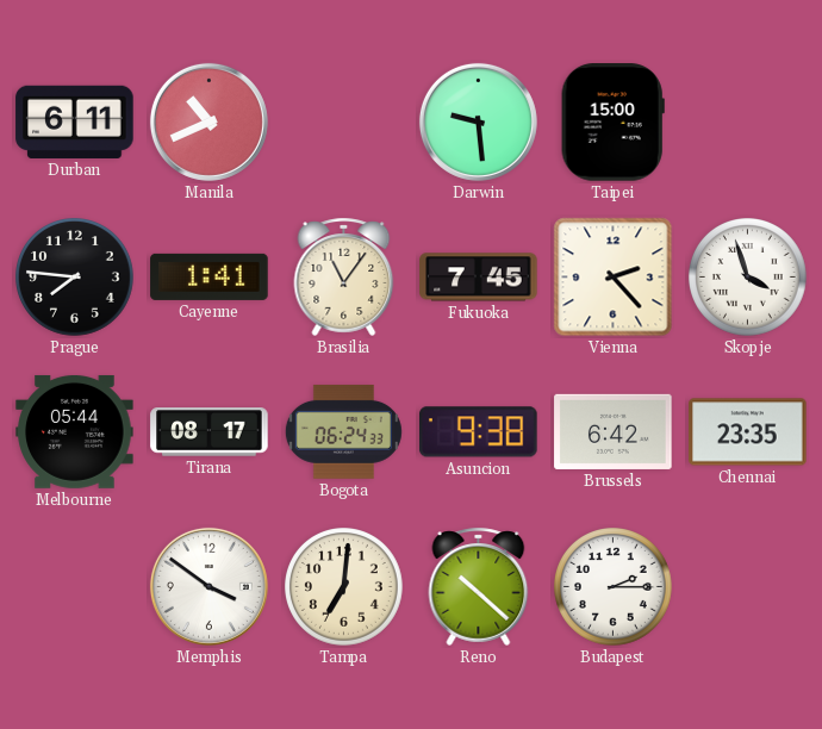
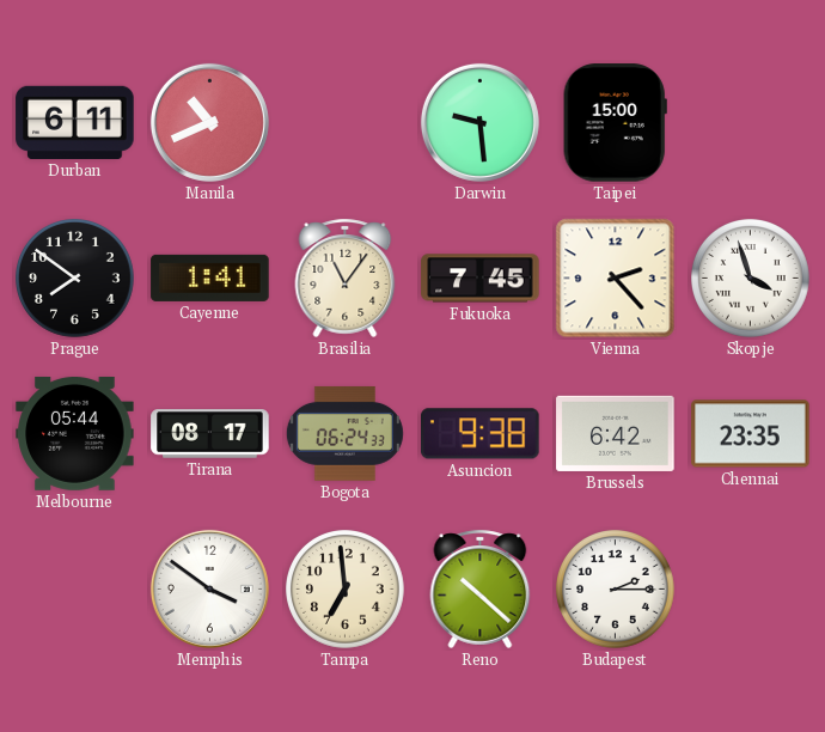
Prague: 7:46 -> 7:51 (75, 279)
Tampa: 7:01 -> 6:59 (346, 590)
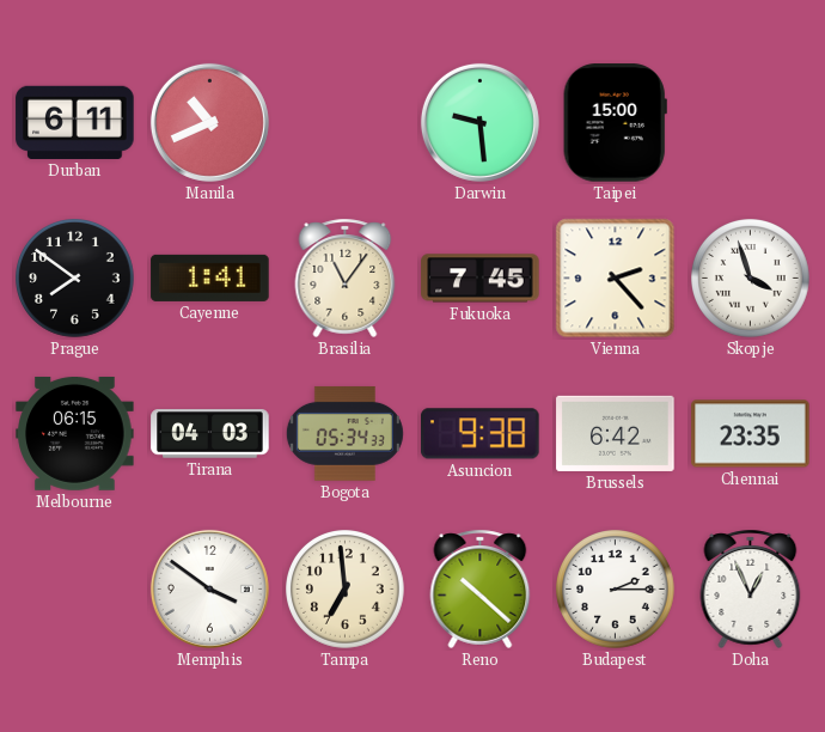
Melbourne: 05:44 -> 06:15 (75, 433)
Tirana: 08:17 -> 04:03 (210, 434)
Bogota: 06:24 -> 05:34 (344, 433)
Doha: none -> 12:56 (751, 588)
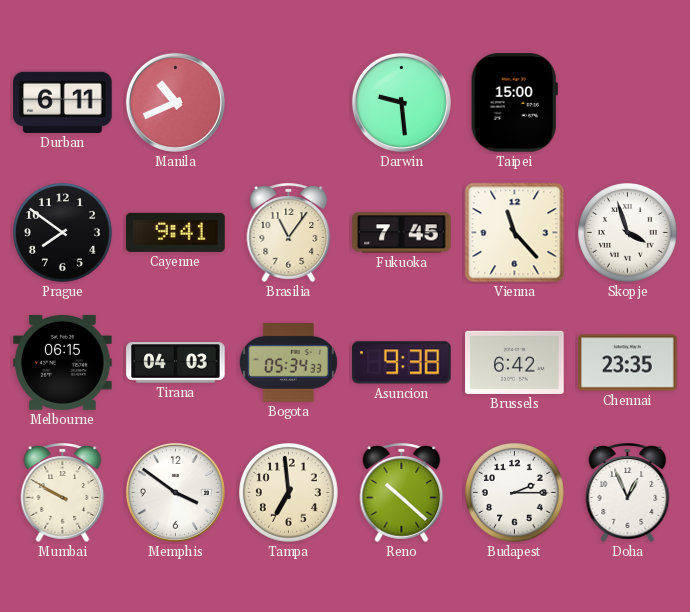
Cayenne: 1:41 -> 9:41 (176, 232)
Vienna: 2:23 -> 11:23 (515, 233)
Mumbai: none -> 9:50 (63, 492)
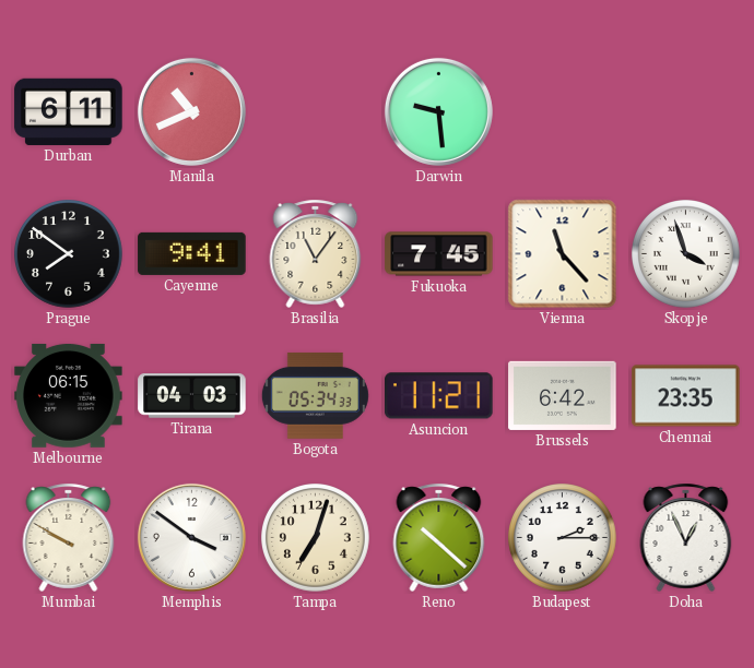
Taipei: 15:00 -> none (514, 103)
Asuncion: 9:38 -> 11:21 (439, 396)
Tampa: 6:59 -> 7:03 (316, 538)
